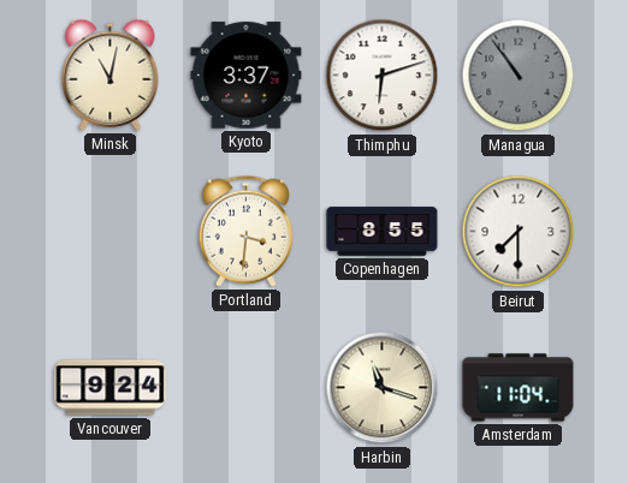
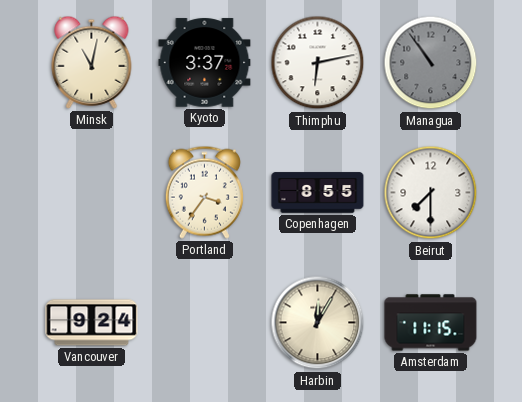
Thimphu: 6:12 -> 6:13 (318, 63)
Portland: 3:31 -> 3:36 (204, 192)
Harbin: 11:18 -> 12:05 (318, 323)
Amsterdam: 11:04 -> 11:15 (431, 323)
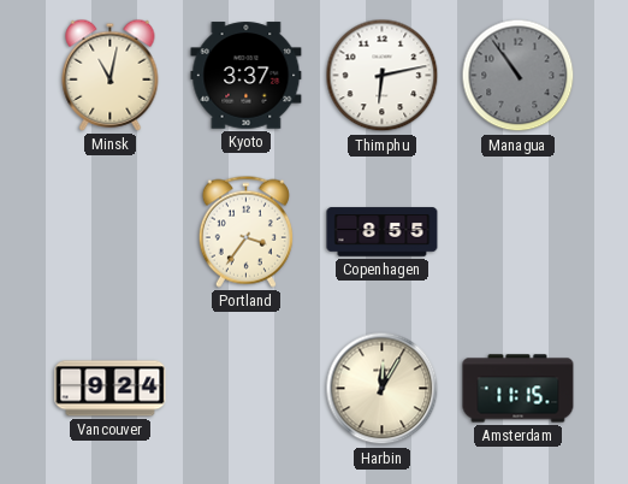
Beirut: 7:30 -> none (431, 193)
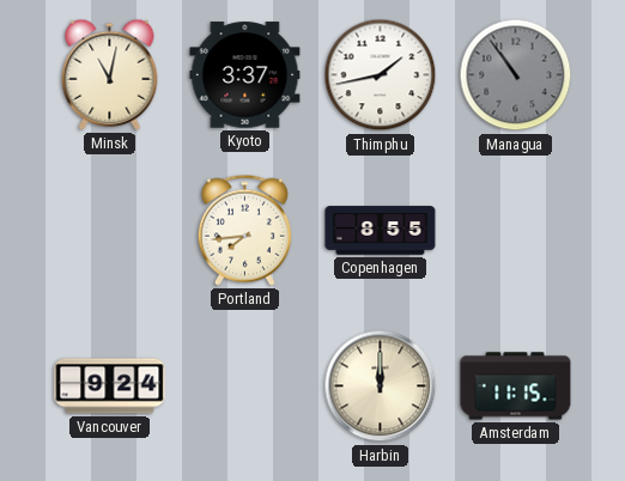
Thimphu: 6:13 -> 1:43 (381, 75)
Portland: 3:36 -> 7:44 (244, 230)
Harbin: 12:05 -> 12:00 (381, 386)
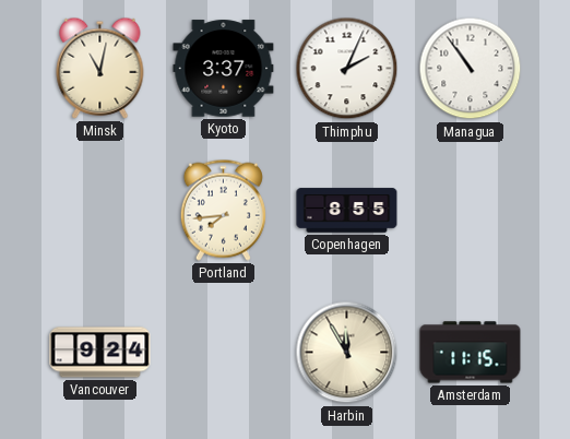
Thimphu: 1:43 -> 2:04 (347, 69)
Managua dial: grey -> white (471, 69)
Harbin: 12:00 -> 11:55 (347, 353)
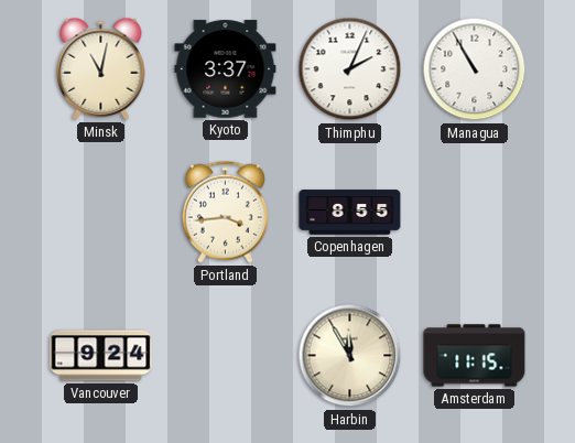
Managua: 10:54 -> 10:55 (475, 69)
Portland: 7:44 -> 3:44 (225, 212)
